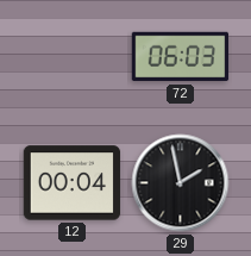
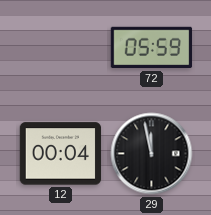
72: 06:03 -> 05:59 (152, 48)
29: 1:58 -> 11:58 (152, 154)
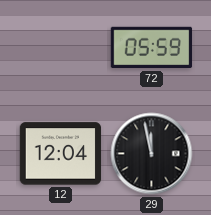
12: 00:04 -> 12:04 (61, 154)
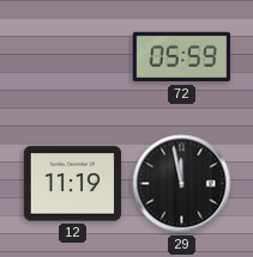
12: 12:04 -> 11:19 (73, 184)
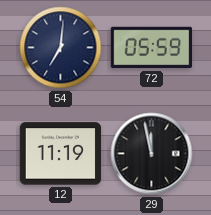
54: none -> 7:01 (61, 48)
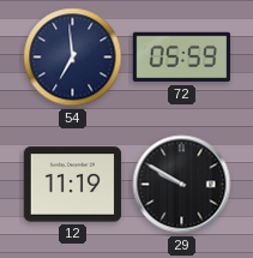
54: 7:01 -> 6:59 (73, 58)
29: 11:58 -> 9:50 (182, 185)
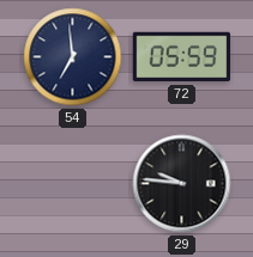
12: 11:19 -> none (73, 185)
29: 9:50 -> 9:46 (182, 184)
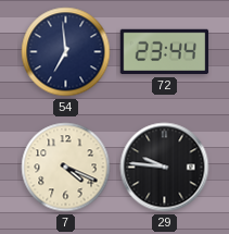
72: 05:59 -> 23:44 (165, 52)
7: none -> 4:19 (66, 168)
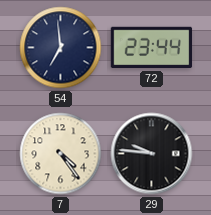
7: 4:19 -> 4:24 (61, 154)
